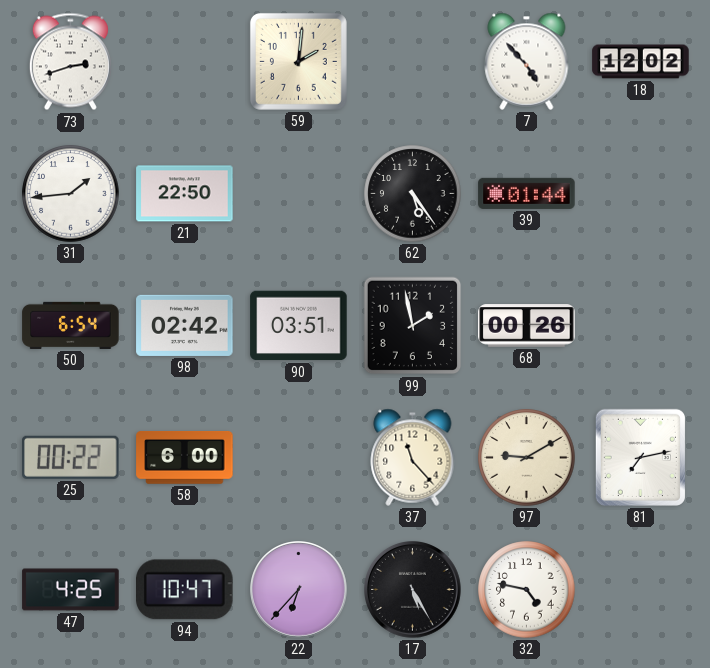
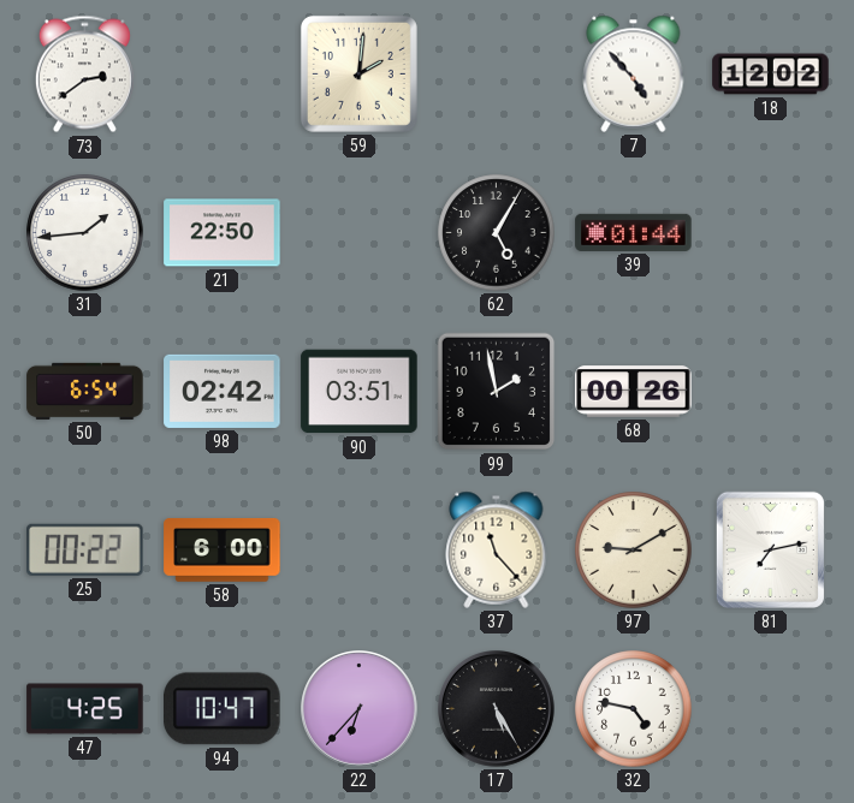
73: 2:42 -> 2:39 (84, 75)
62: 5:24 -> 5:05 (497, 233)
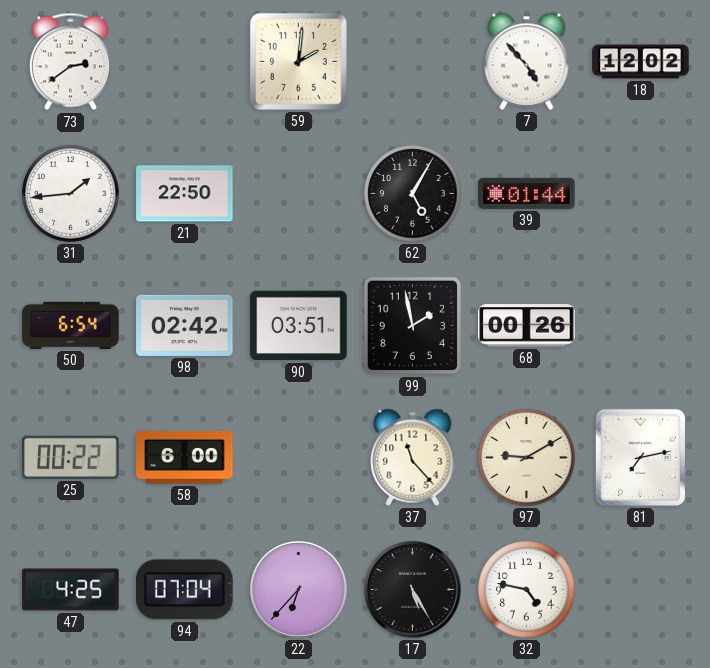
94: 10:47 -> 07:04 (185, 590)
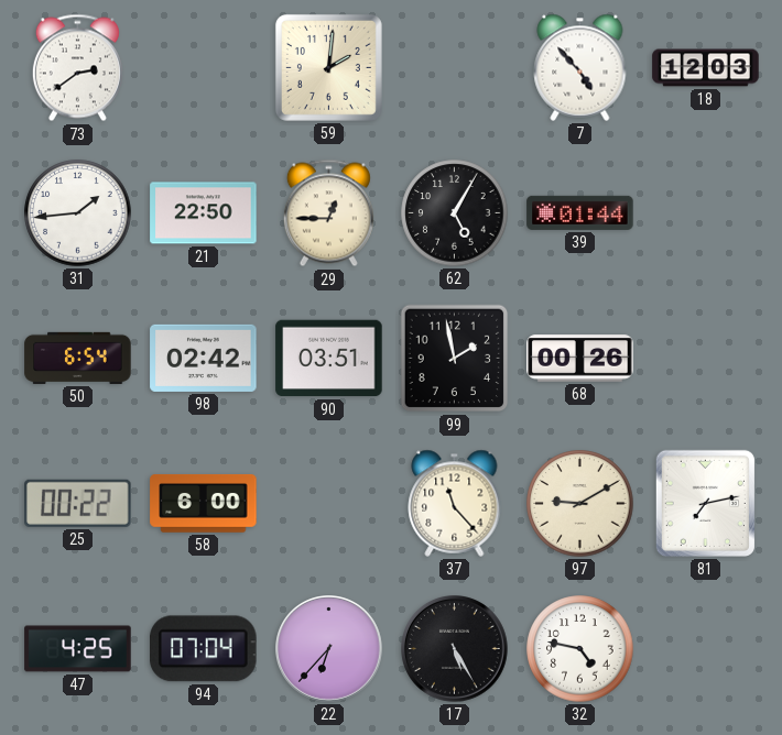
18: 12:02 -> 12:03 (706, 68)
29: none -> 12:45 (328, 213)
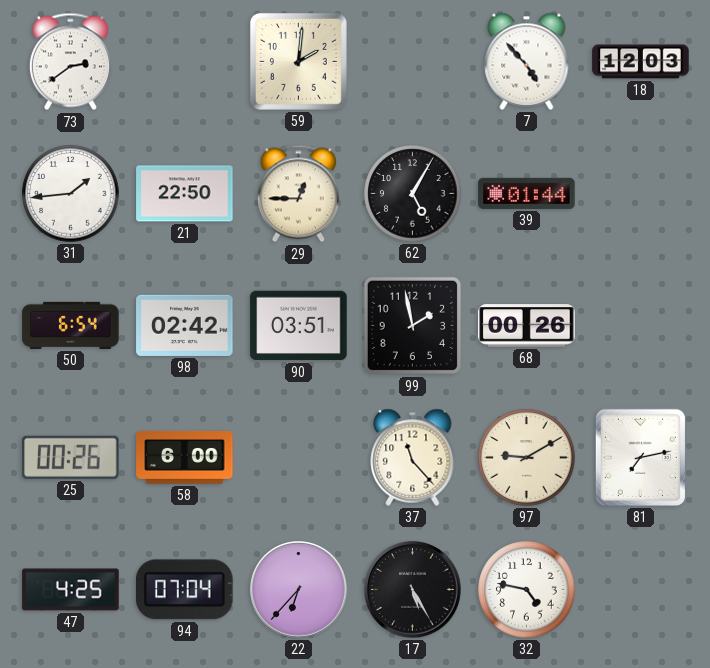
25: 00:22 -> 00:26 (71, 457)
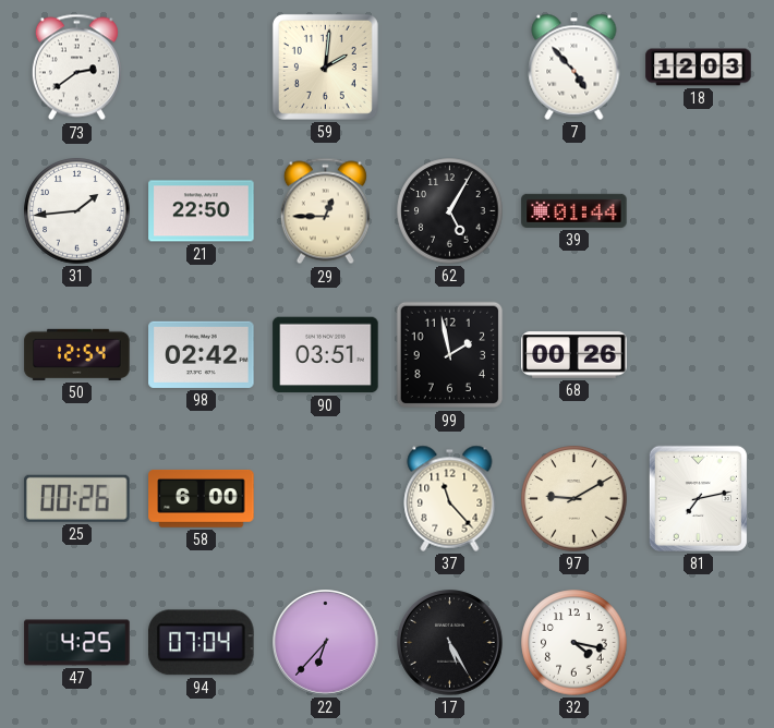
50: 6:54 -> 12:54 (77, 354)
32: 4:47 -> 4:17 (575, 643)
